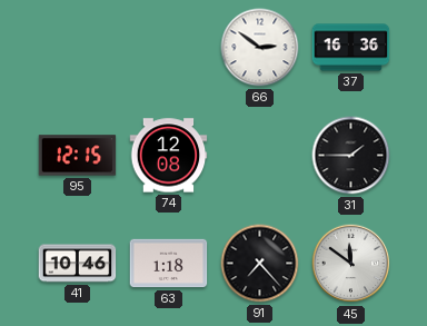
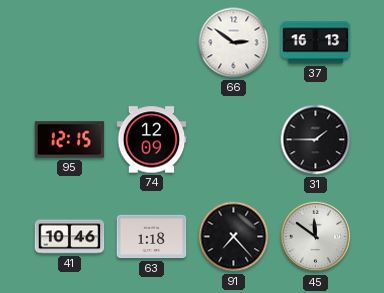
37: 16:36 -> 16:13 (316, 43)
74: 12:08 -> 12:09 (152, 140)
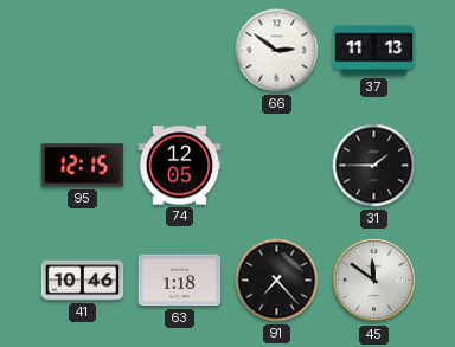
37: 16:13 -> 11:13 (374, 51)
74: 12:09 -> 12:05 (180, 166)
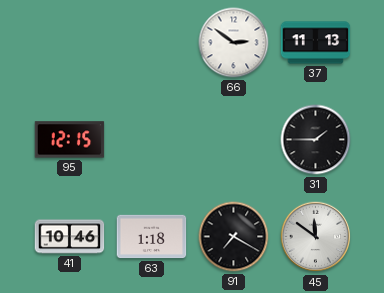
74: 12:05 -> none (180, 166)
91: 7:23 -> 7:20 (234, 237)
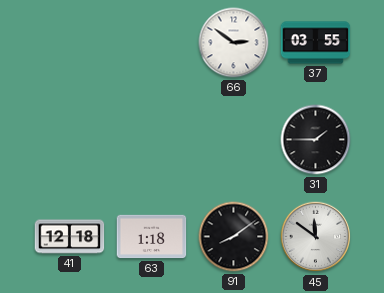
37: 11:13 -> 03:55 (316, 43)
95: 12:15 -> none (70, 140)
41: 10:46 -> 12:18 (70, 237)
91: 7:20 -> 8:09 (234, 237)
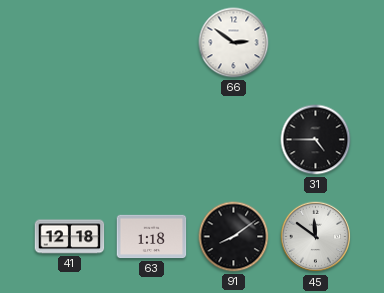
37: 03:55 -> none (316, 43)
31: 1:45 -> 4:45 (316, 140)
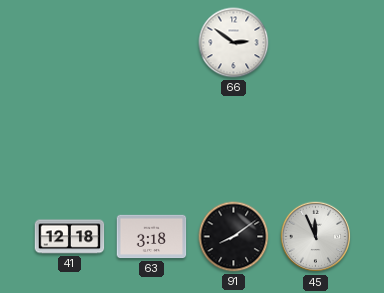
31: 4:45 -> none (316, 140)
63: 1:18 -> 3:18 (152, 237)
45: 11:51 -> 11:56 (316, 237)
